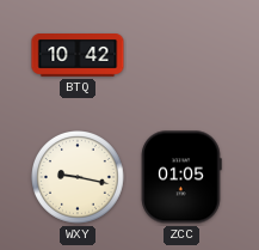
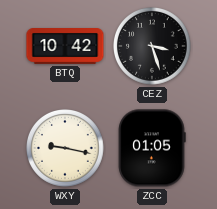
CEZ: none -> 3:27 (153, 47)
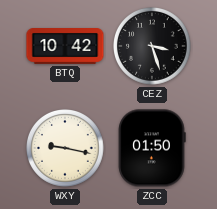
ZCC: 01:05 -> 01:50 (152, 148)
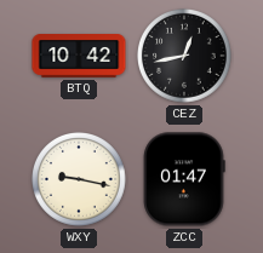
CEZ: 3:27 -> 12:43 (185, 57)
ZCC: 01:50 -> 01:47 (184, 179)
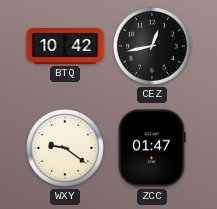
WXY: 9:17 -> 9:21 (66, 149)
